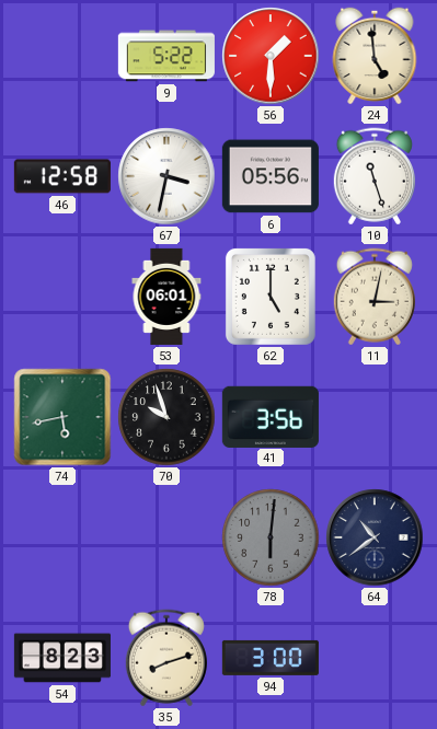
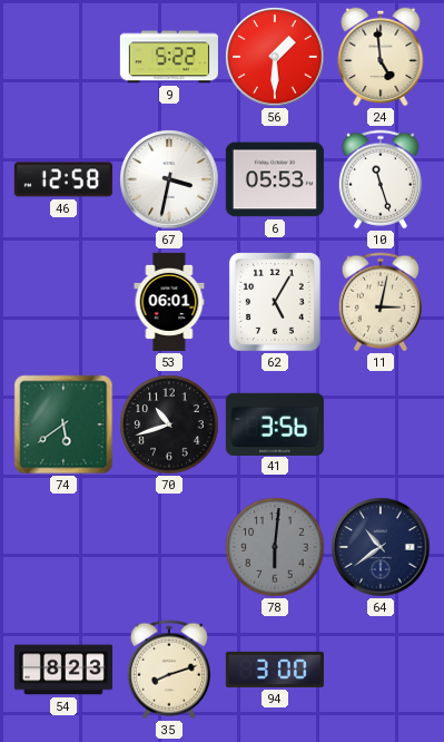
6: 05:56 -> 05:53 (275, 179)
62: 5:00 -> 5:05 (275, 302)
74: 5:43 -> 5:39 (63, 424)
70: 9:57 -> 10:42 (169, 424)
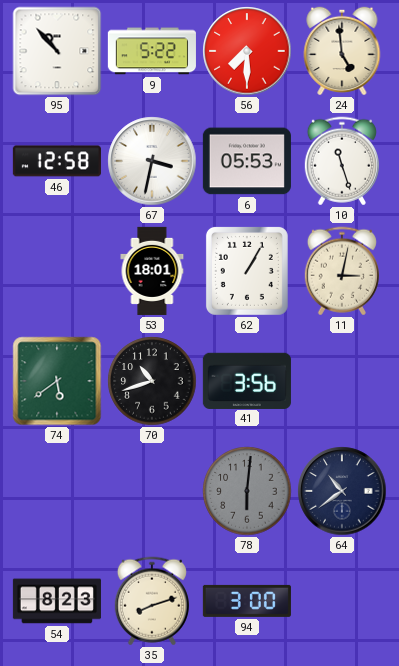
95: none -> 10:53 (57, 51)
56: 1:30 -> 7:30 (247, 51)
53: 06:01 -> 18:01 (152, 271)
62: 5:05 -> 1:05 (247, 271)
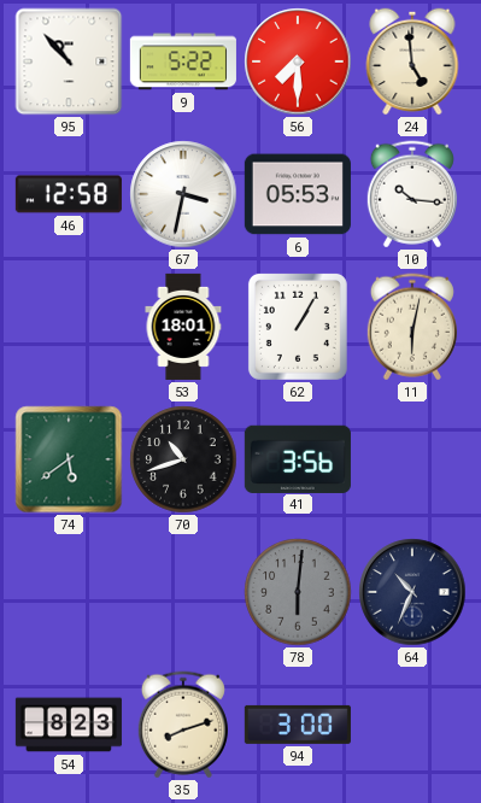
10: 11:27 -> 10:16 (412, 194)
11: 3:02 -> 6:02 (412, 327)
64: 10:39 -> 10:34 (412, 592)
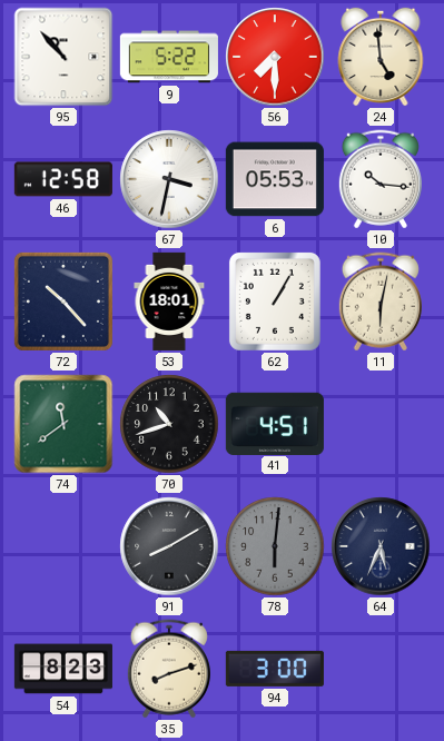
72: none -> 10:23 (63, 302)
74: 5:39 -> 11:39 (63, 424)
41: 3:56 -> 4:51 (275, 423)
91: none -> 8:10 (169, 546)
64: 10:34 -> 5:34 (381, 546)
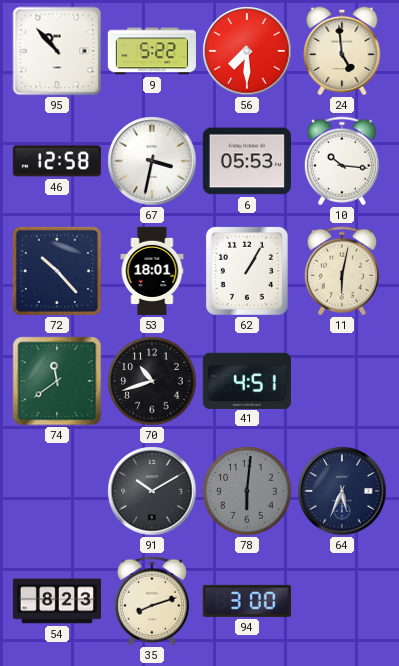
91: 8:10 -> 10:10 (152, 491)
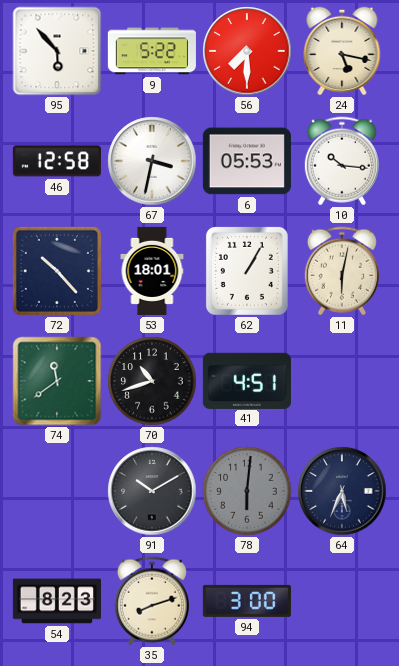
95: 10:53 -> 5:53 (57, 51)
24: 4:59 -> 5:17 (342, 51)
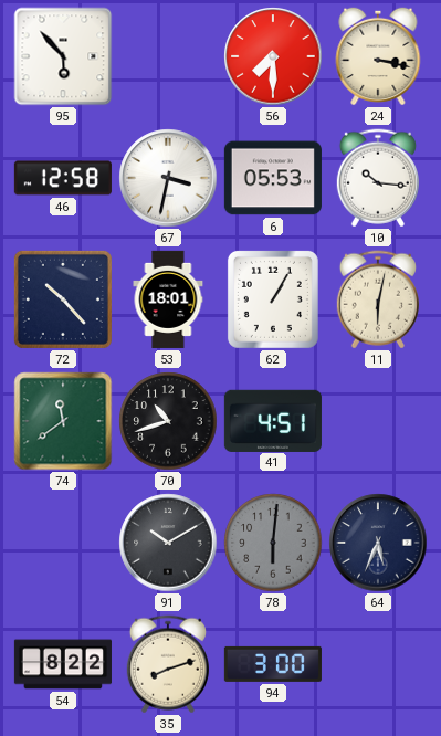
9: 5:22 -> none (152, 51)
24: 5:17 -> 3:17 (378, 56)
54: 8:23 -> 8:22 (63, 664)
